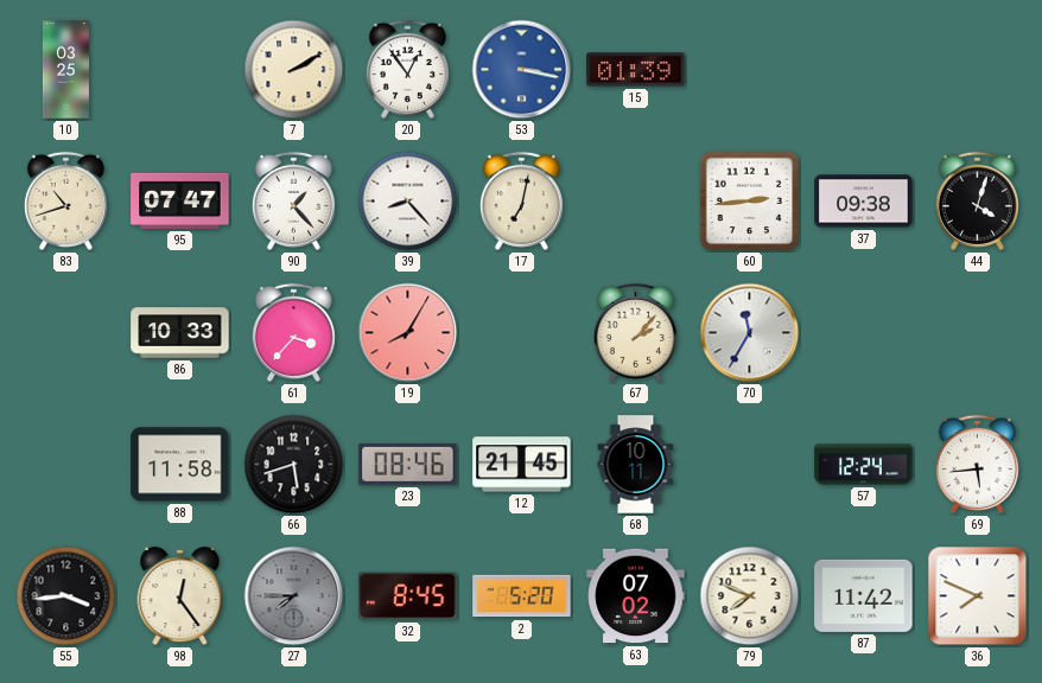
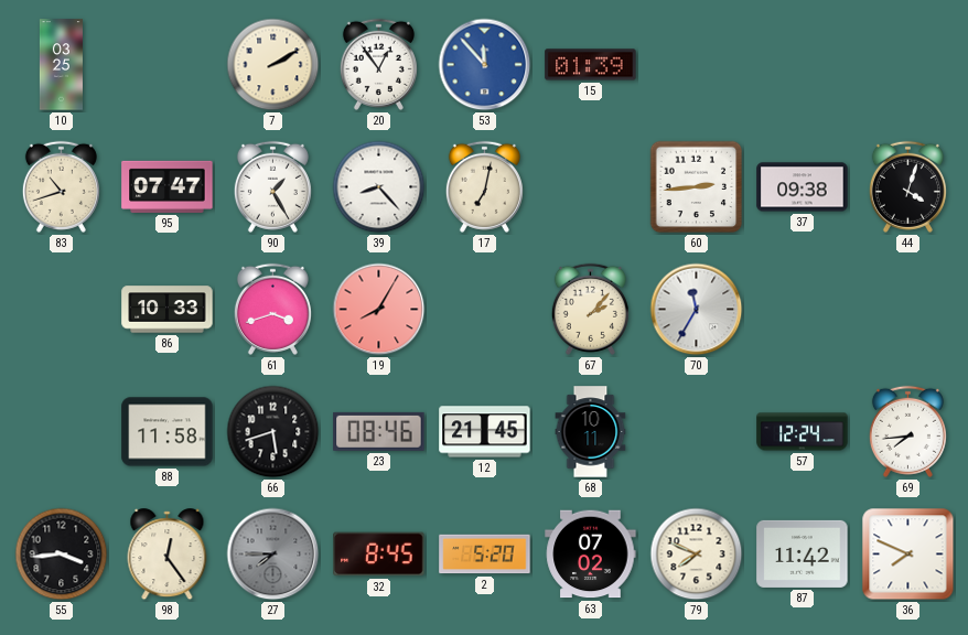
53: 3:17 -> 11:53 (485, 65)
90: 1:23 -> 1:25 (272, 186)
61: 3:37 -> 3:42 (272, 309)
69: 5:44 -> 7:44 (907, 431)
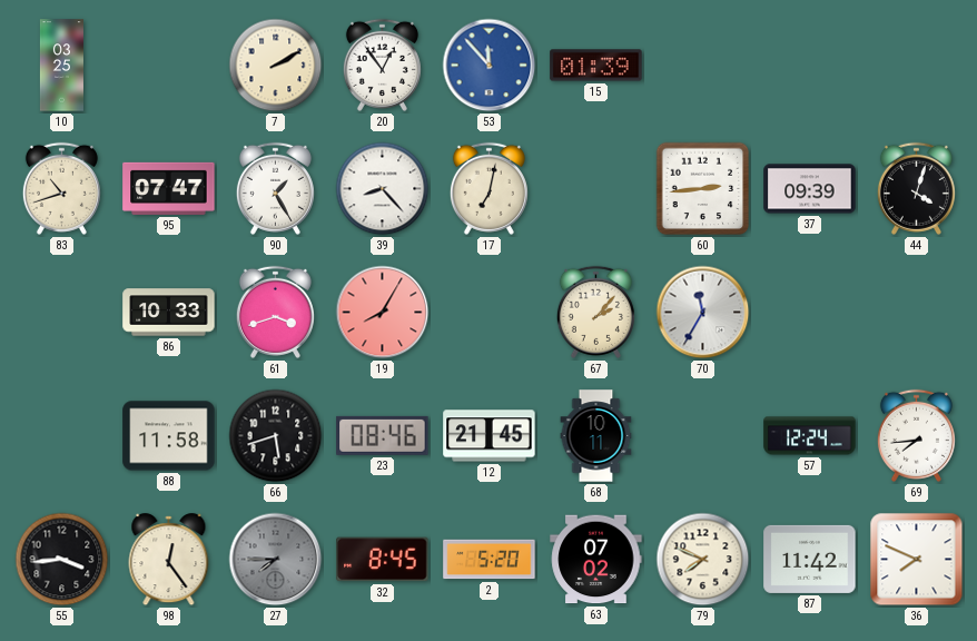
37: 09:38 -> 09:39 (810, 189)
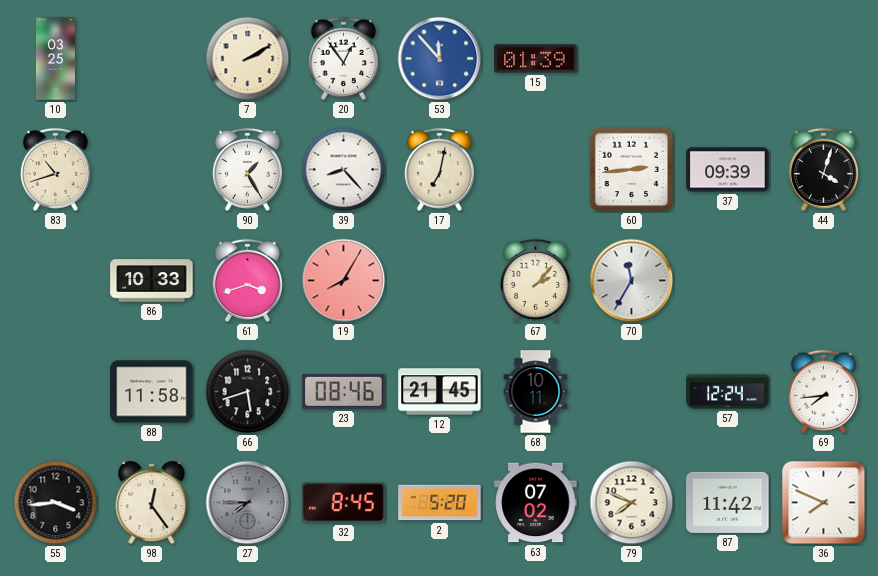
95: 07:47 -> none (169, 188)
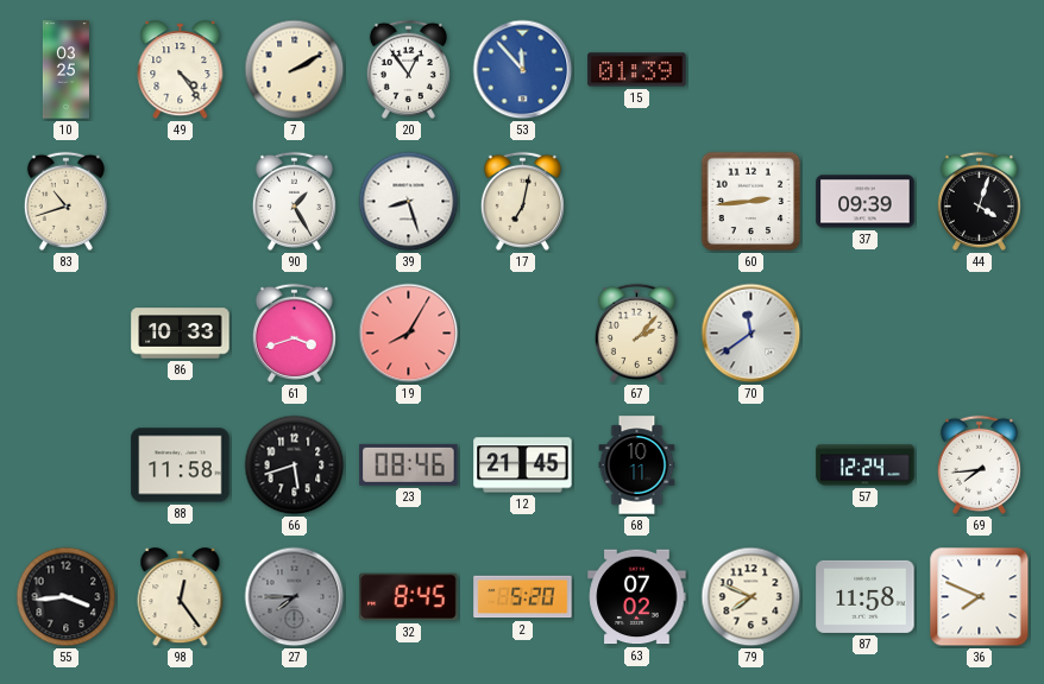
49: none -> 4:24 (181, 70)
39: 8:23 -> 8:27 (409, 202)
70: 11:35 -> 11:39 (751, 334)
87: 11:42 -> 11:58 (866, 596)
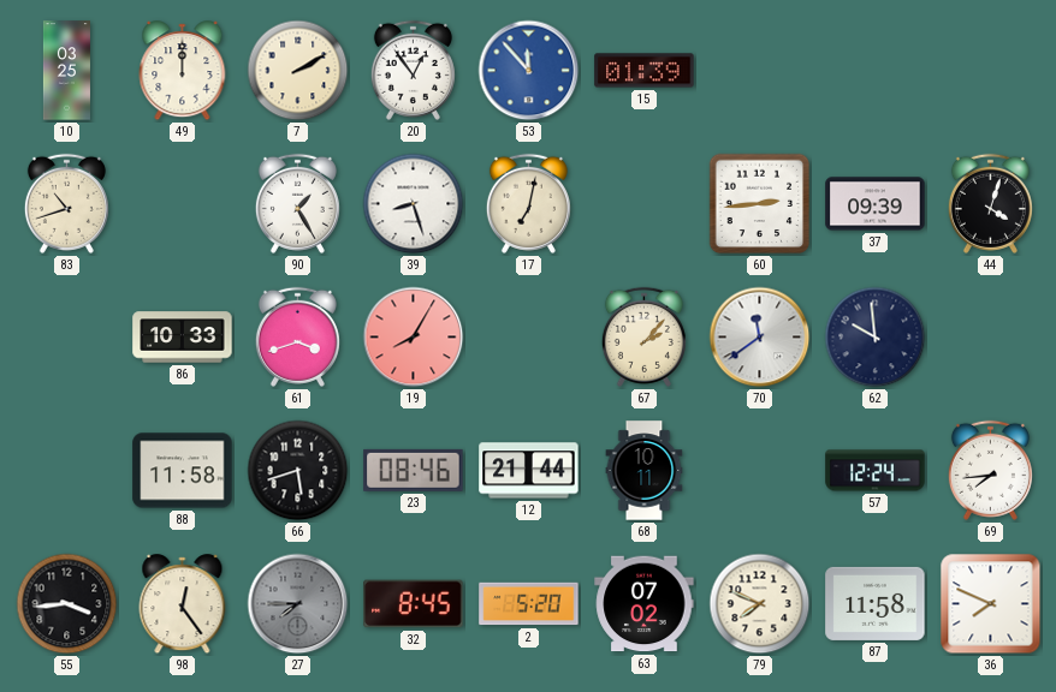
49: 4:24 -> 12:00 (183, 71)
62: none -> 9:59 (876, 338)
12: 21:45 -> 21:44 (529, 471)
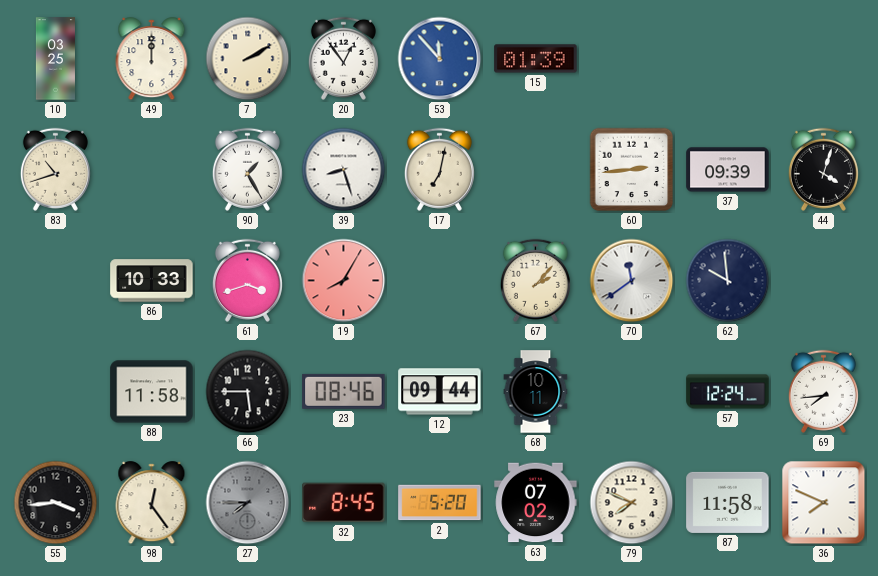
66: 5:42 -> 5:45 (248, 392)
12: 21:44 -> 09:44 (440, 392)
